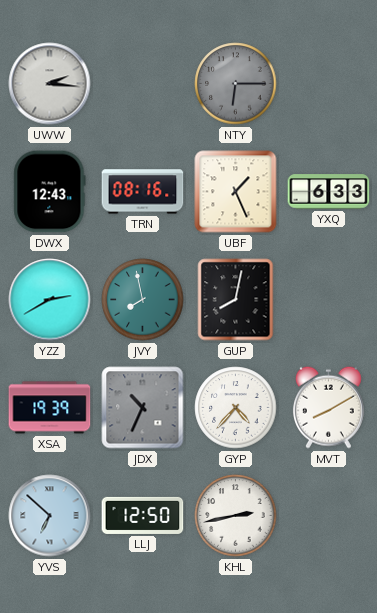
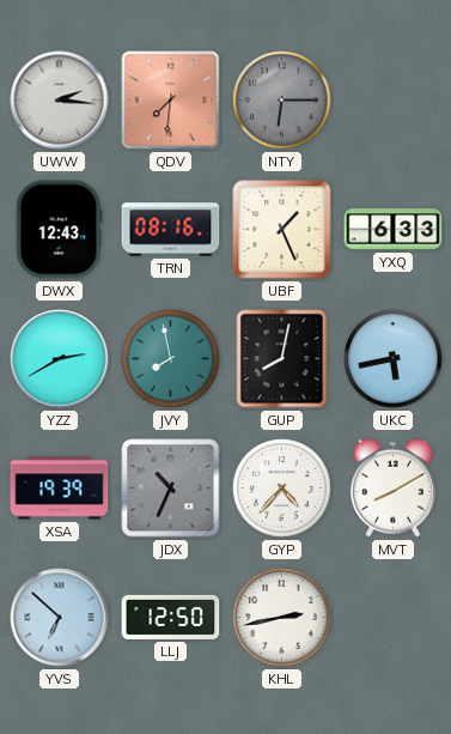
QDV: none -> 7:31 (171, 101)
UKC: none -> 5:43 (394, 359)
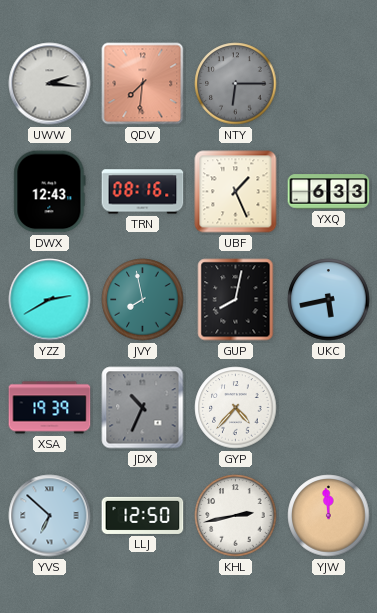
MVT: 8:10 -> none (392, 487)
YJW: none -> 11:59 (329, 516)
